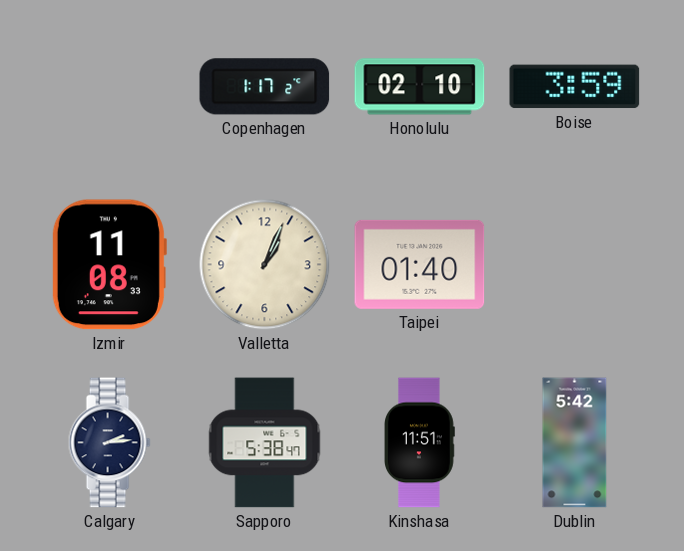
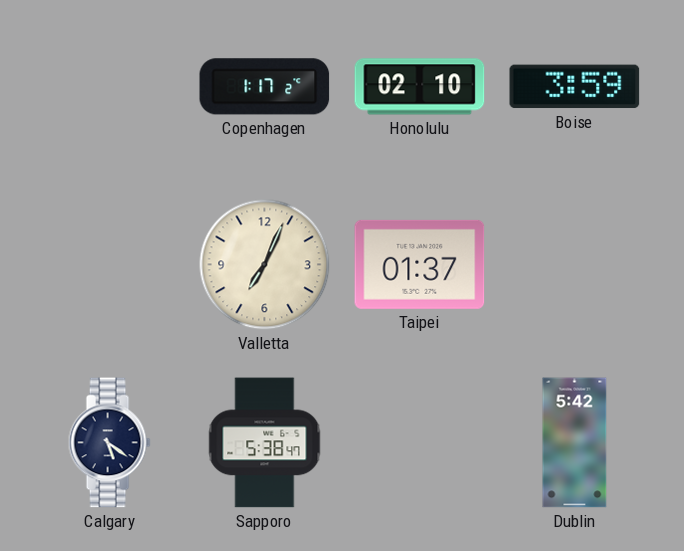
Izmir: 11:08 -> none (109, 265)
Valletta: 1:04 -> 7:04 (265, 265)
Taipei: 01:40 -> 01:37 (420, 264)
Calgary: 2:14 -> 5:21 (109, 443)
Kinshasa: 11:51 -> none (420, 443)
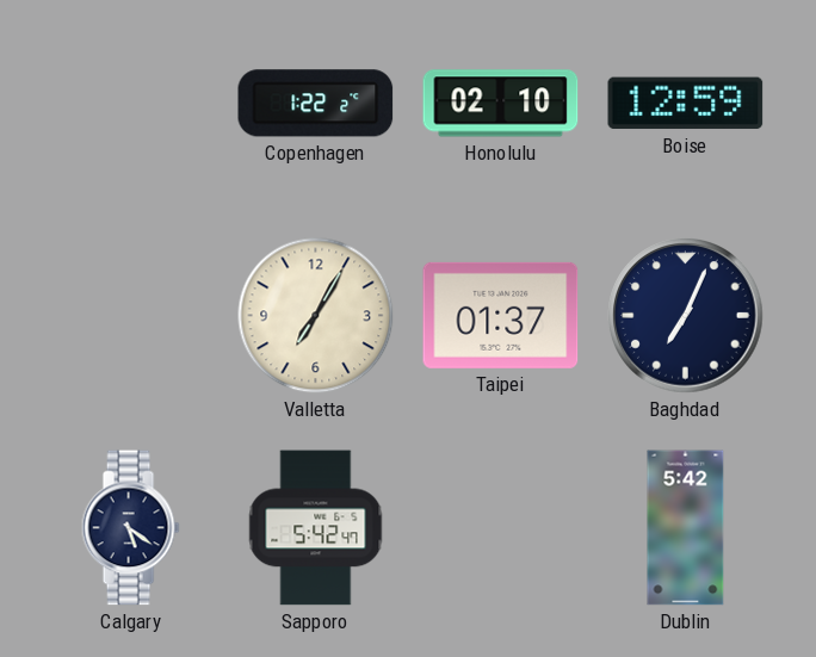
Copenhagen: 1:17 -> 1:22 (316, 104)
Boise: 3:59 -> 12:59 (686, 104)
Valletta: 7:04 -> 7:05 (316, 316)
Baghdad: none -> 7:04 (686, 316)
Sapporo: 5:38 -> 5:42 (316, 528)
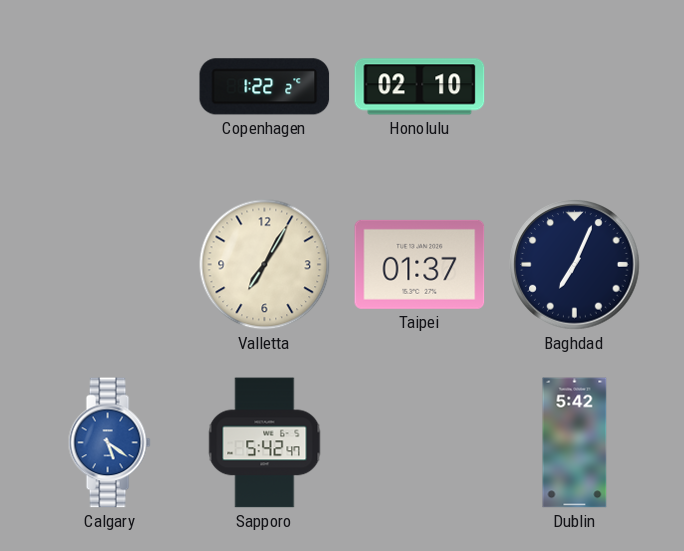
Boise: 12:59 -> none (686, 104)
Calgary dial: navy -> blue (109, 443)
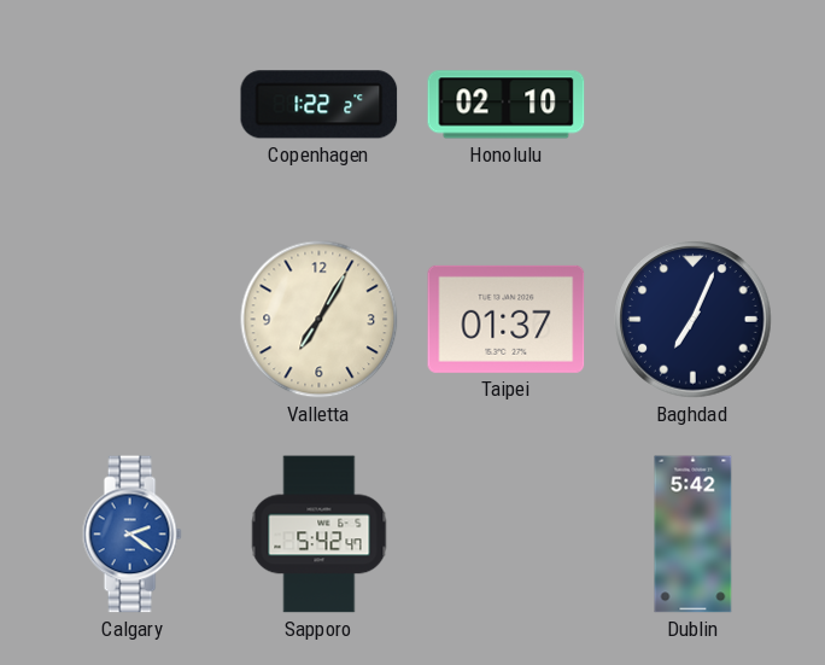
Calgary: 5:21 -> 2:21 (131, 535)
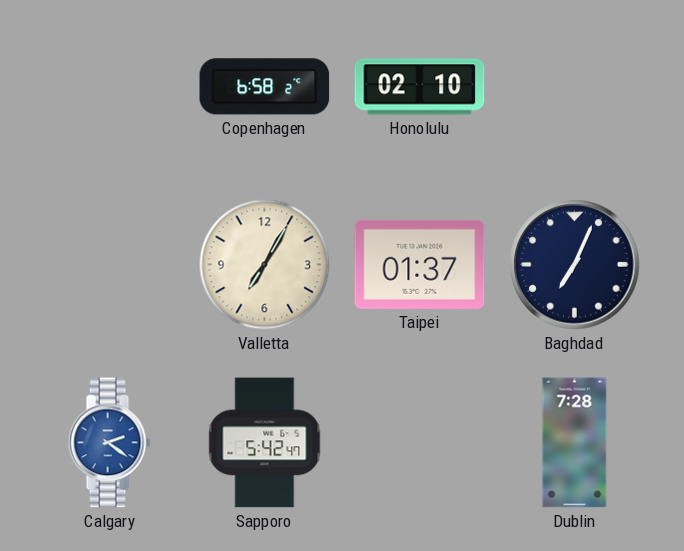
Copenhagen: 1:22 -> 6:58 (265, 87)
Dublin: 5:42 -> 7:28 (575, 443)
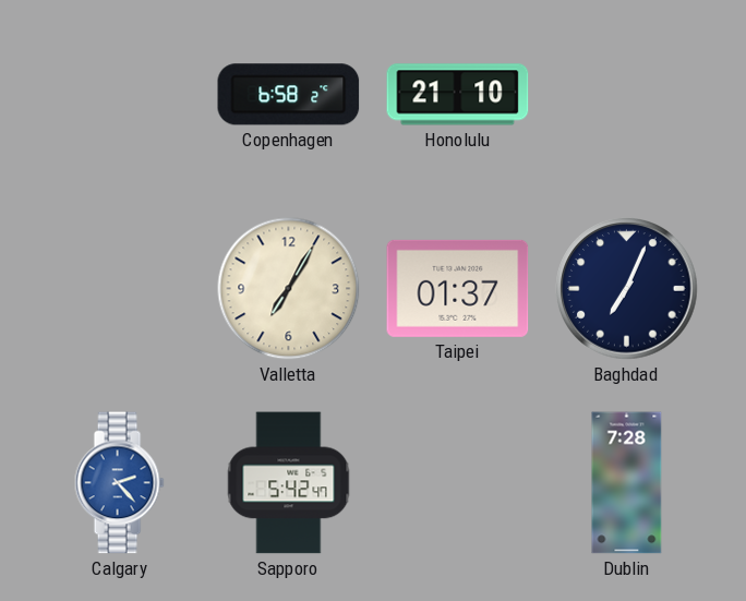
Honolulu: 02:10 -> 21:10 (458, 95)
Calgary: 2:21 -> 2:23 (119, 483)
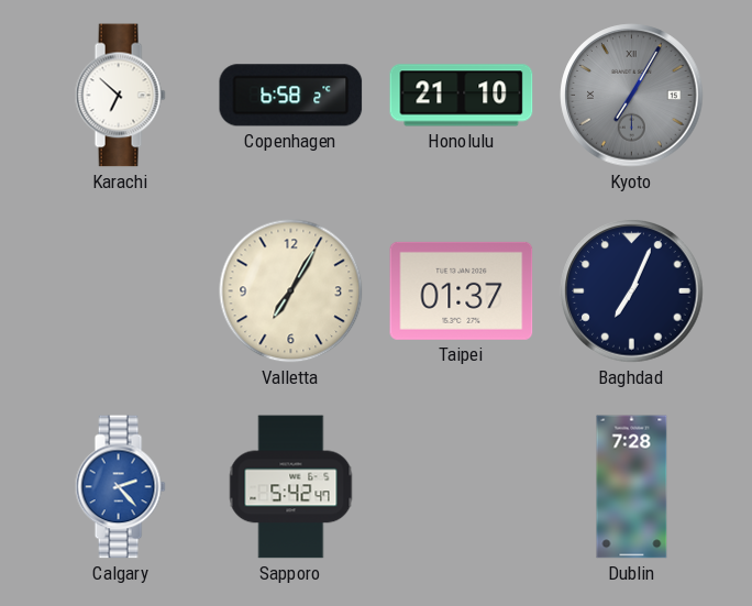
Karachi: none -> 6:52 (120, 96)
Kyoto: none -> 7:05 (632, 96)
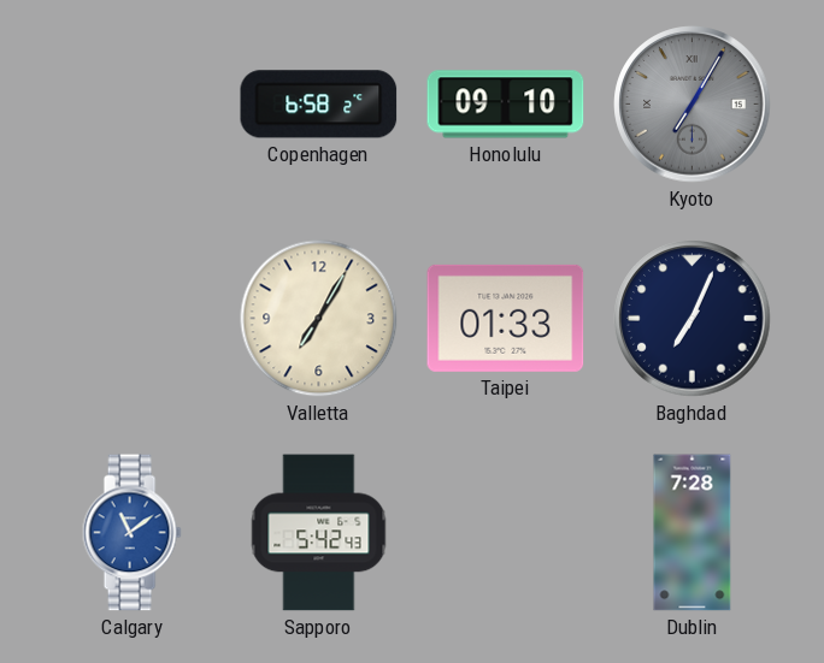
Karachi: 6:52 -> none (120, 96)
Honolulu: 21:10 -> 09:10 (506, 105)
Taipei: 01:37 -> 01:33 (506, 318)
Calgary: 2:23 -> 11:09 (131, 533)
Sapporo: 5:42:47 -> 5:42:43 (319, 533)
